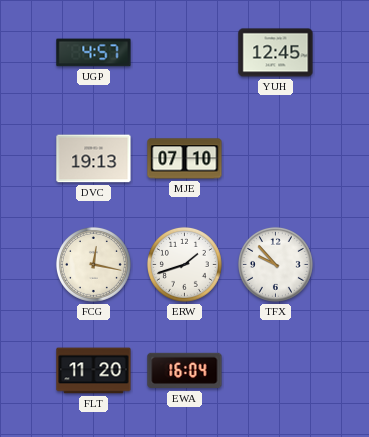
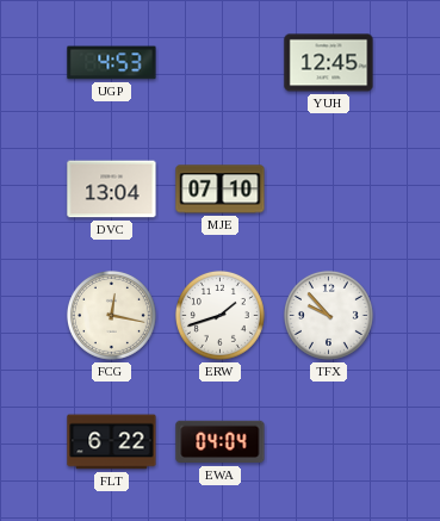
UGP: 4:57 -> 4:53 (112, 63)
DVC: 19:13 -> 13:04 (112, 190)
FLT: 11:20 -> 6:22 (112, 442)
EWA: 16:04 -> 04:04 (221, 442)
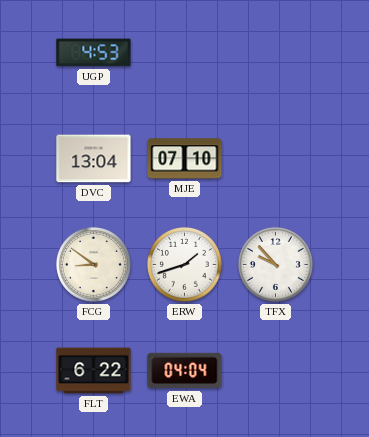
YUH: 12:45 -> none (329, 63)
FCG: 12:17 -> 8:51 (93, 264)
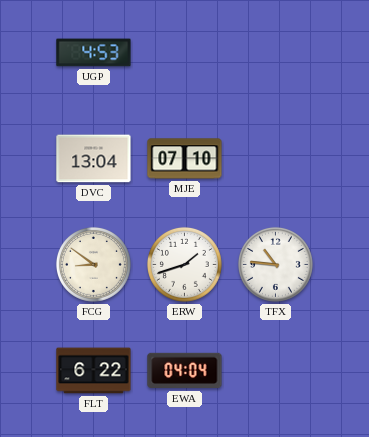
TFX: 9:53 -> 10:46 (275, 264)
